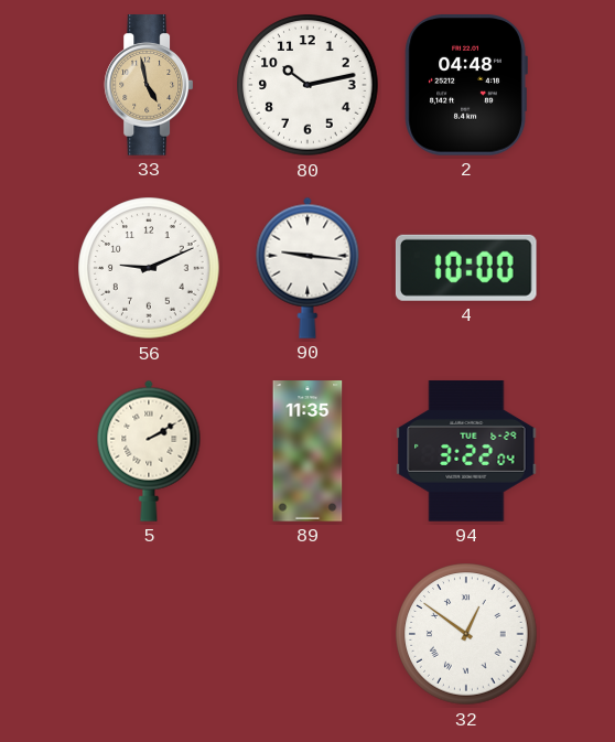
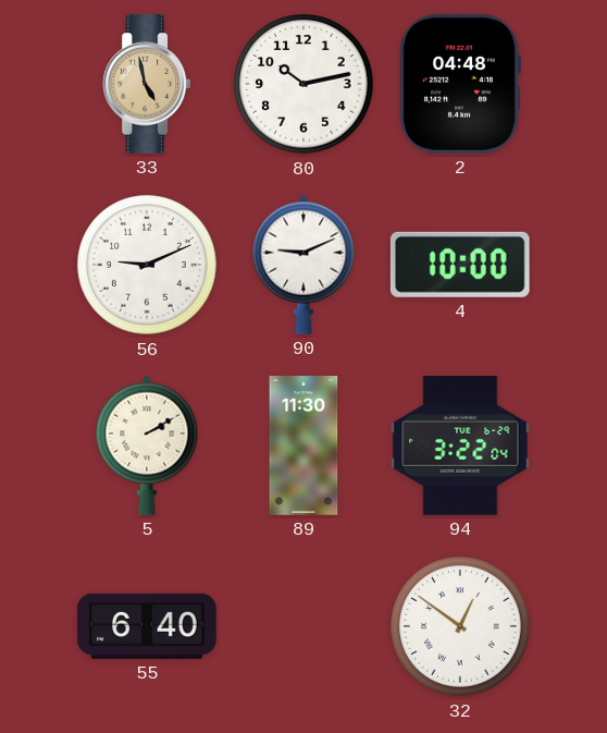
90: 9:16 -> 9:11 (303, 265)
89: 11:35 -> 11:30 (303, 445)
55: none -> 6:40 (147, 626)
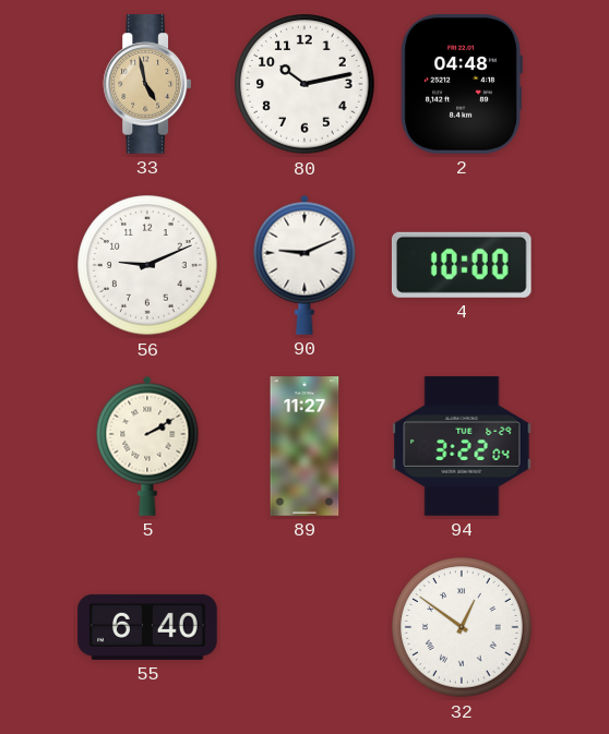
89: 11:30 -> 11:27 (304, 446)
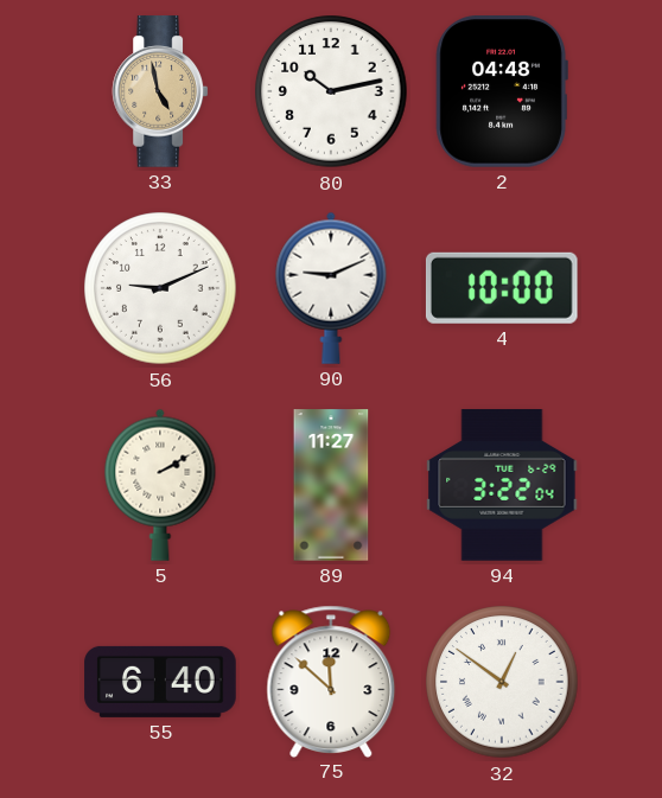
75: none -> 11:52 (331, 681)
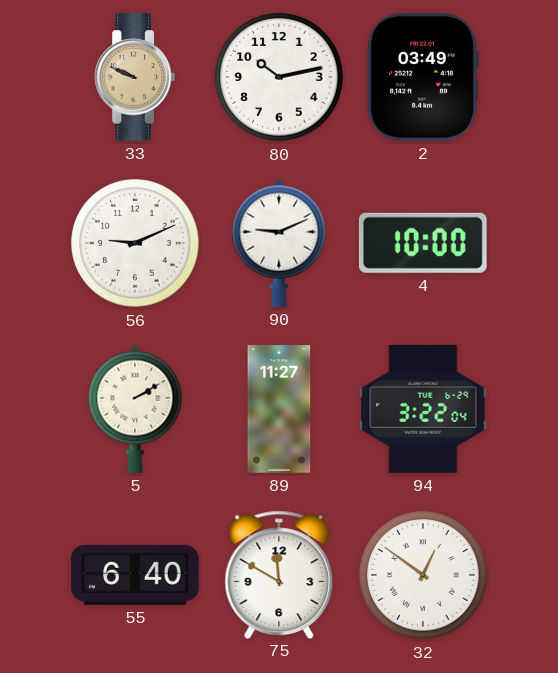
33: 4:58 -> 9:49 (135, 77)
2: 04:48 -> 03:49 (423, 78)
75: 11:52 -> 11:50 (279, 574)
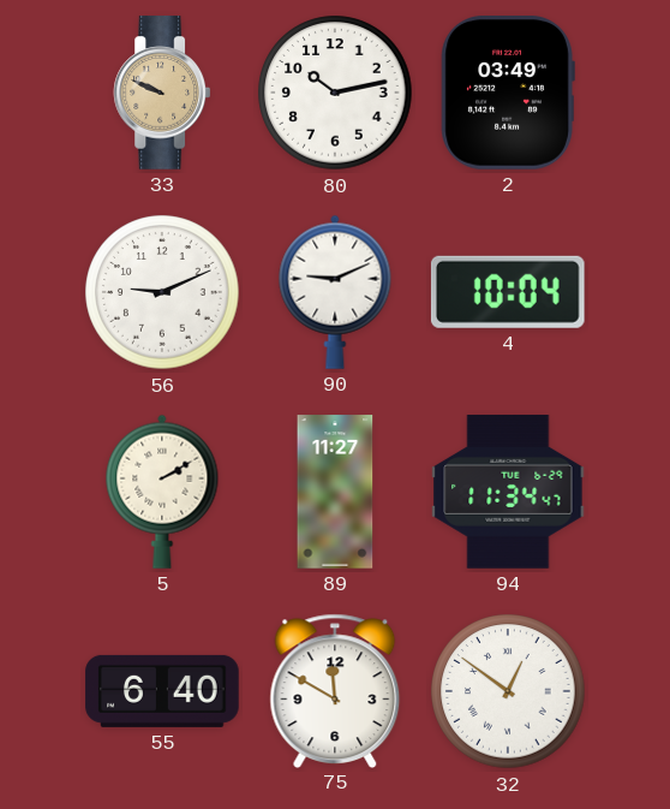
4: 10:00 -> 10:04 (508, 292)
94: 3:22 -> 11:34 (508, 492)
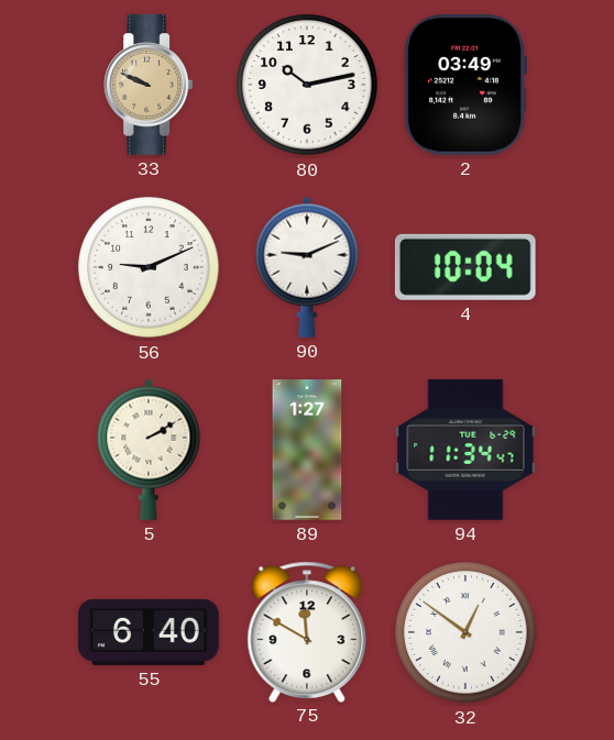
89: 11:27 -> 1:27 (307, 450)
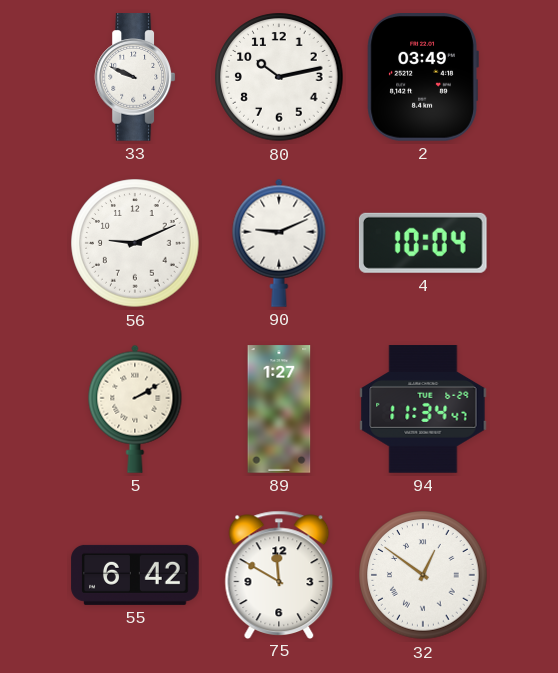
33 dial: champagne -> white (135, 77)
55: 6:40 -> 6:42 (135, 575)
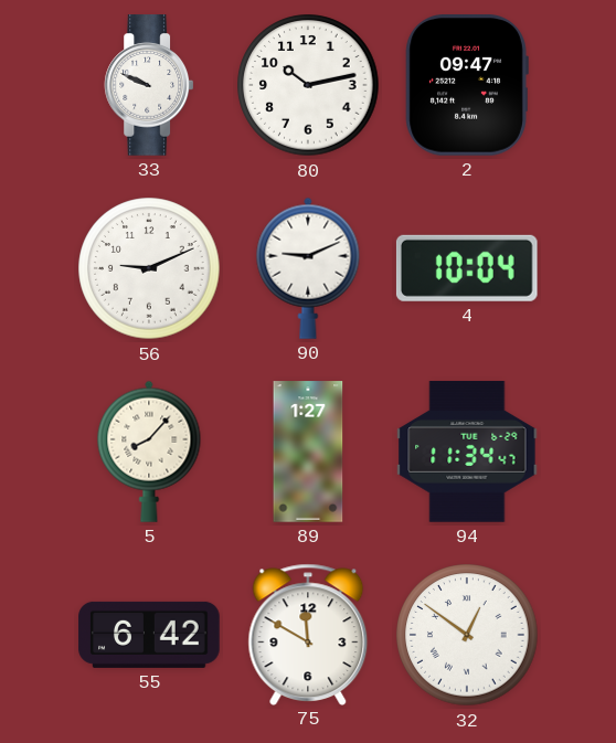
2: 03:49 -> 09:47 (467, 86)
5: 2:10 -> 8:07 (149, 452)
